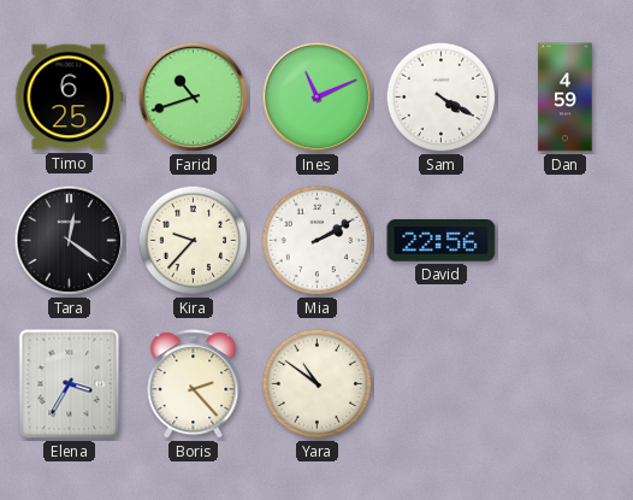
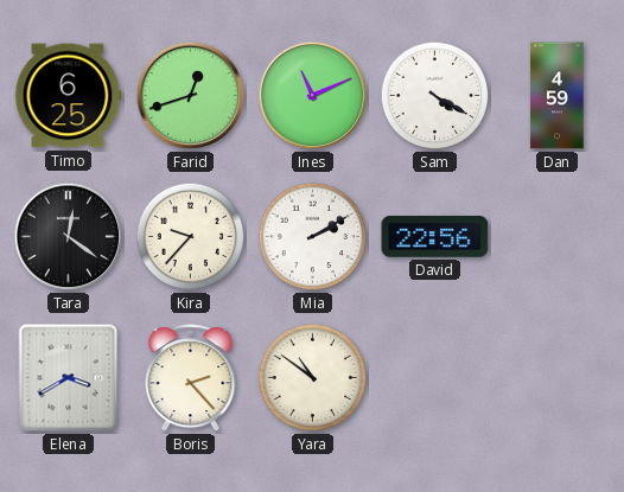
Farid: 10:42 -> 12:42 (191, 96)
Elena: 3:35 -> 3:40 (69, 378)
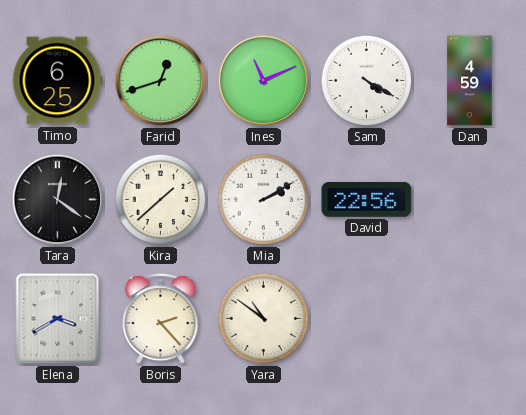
Kira: 9:37 -> 1:38 (161, 200)
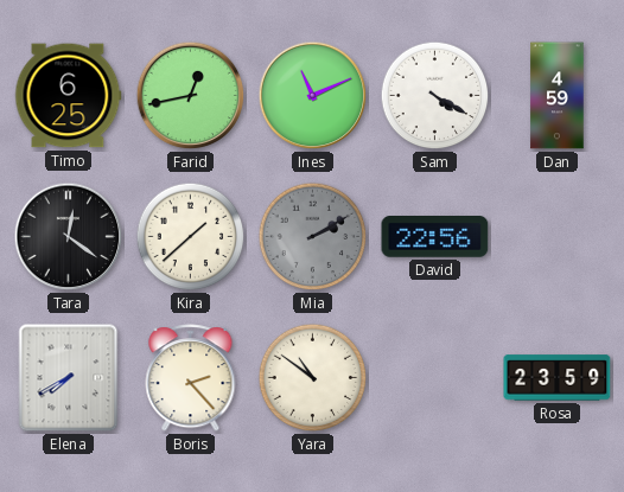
Farid: 12:42 -> 12:43 (191, 96)
Mia dial: white -> grey (313, 237)
Elena: 3:40 -> 7:40 (69, 378)
Rosa: none -> 23:59 (558, 378)
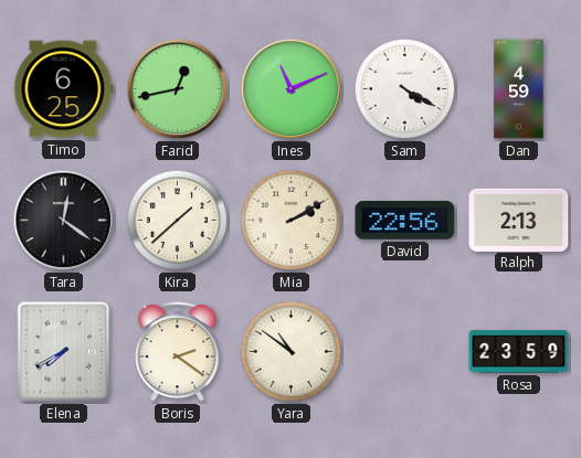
Mia dial: grey -> cream (292, 221)
Ralph: none -> 2:13 (519, 220)
Boris: 2:23 -> 2:21 (178, 352)
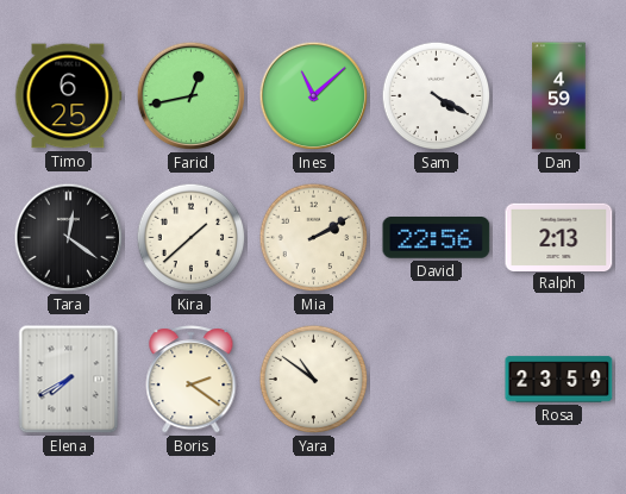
Ines: 11:11 -> 11:08 (314, 96)
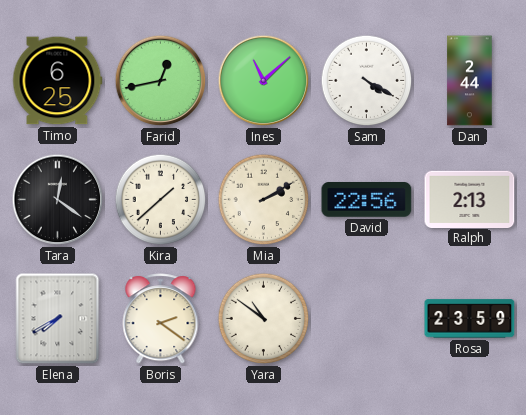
Dan: 4:59 -> 2:44 (470, 81)
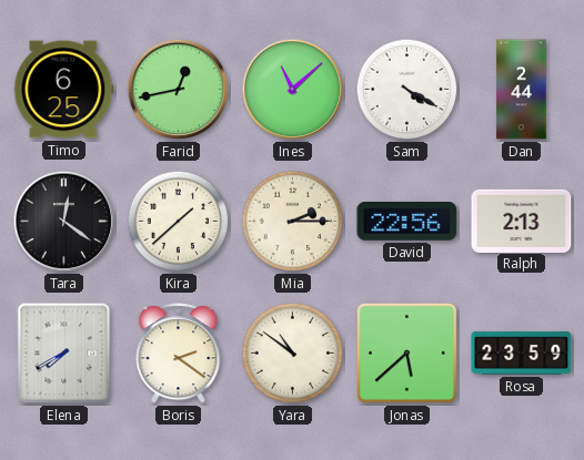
Mia: 2:10 -> 2:15 (293, 222)
Jonas: none -> 5:38 (406, 352)
